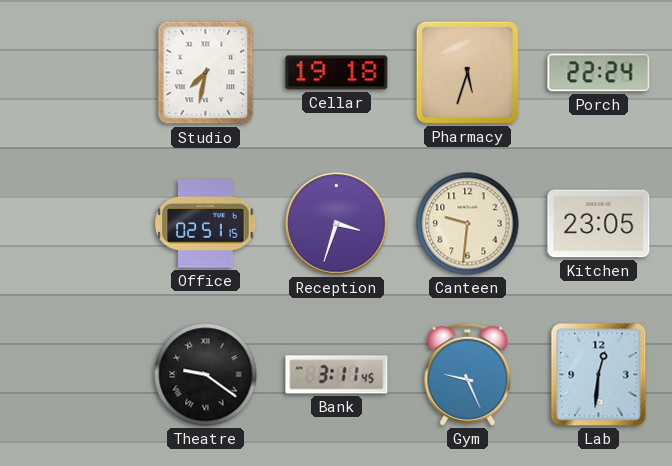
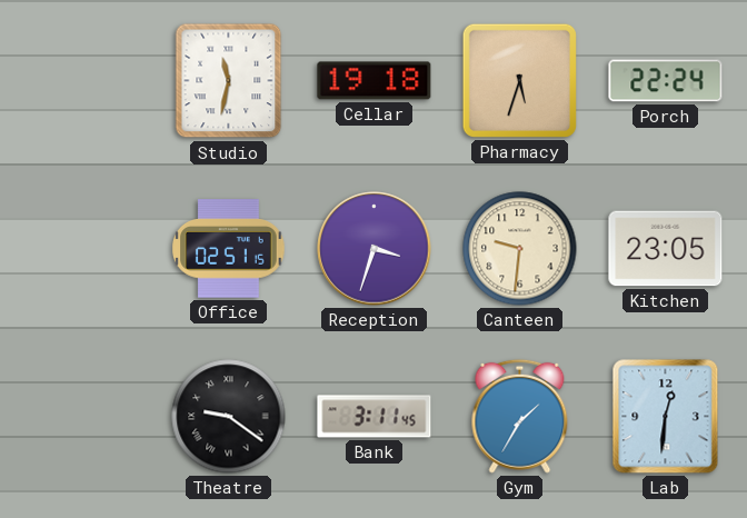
Studio: 7:32 -> 11:32 (229, 81)
Gym: 9:26 -> 1:35 (520, 416)
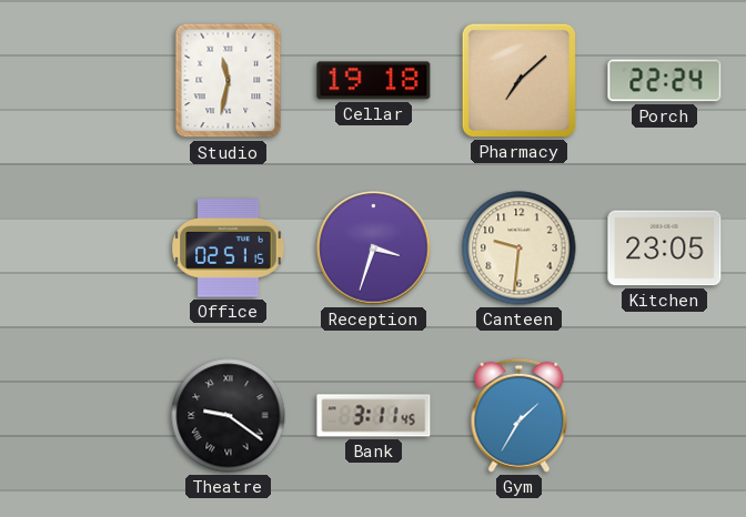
Pharmacy: 5:33 -> 7:08 (518, 80)
Lab: 12:31 -> none (666, 417)
